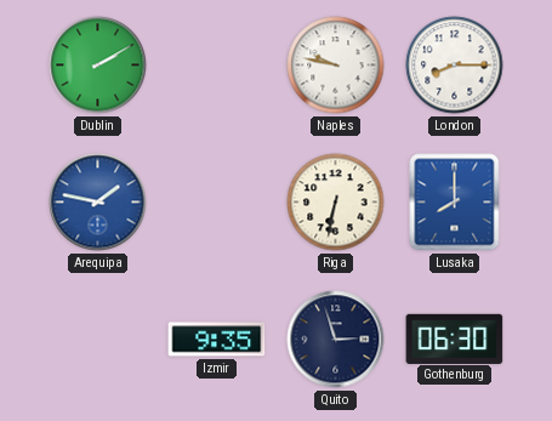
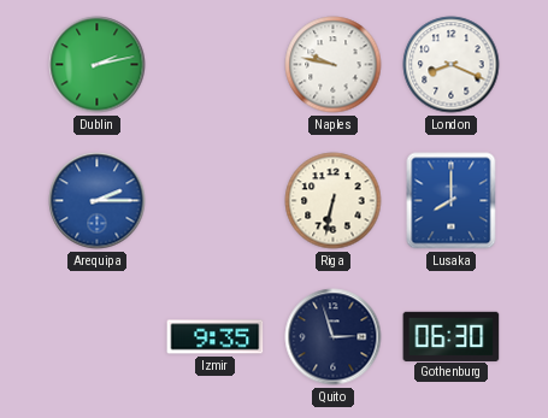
Dublin: 2:10 -> 2:13 (98, 65)
London: 8:15 -> 8:19 (452, 65)
Arequipa: 1:47 -> 2:15 (98, 201)
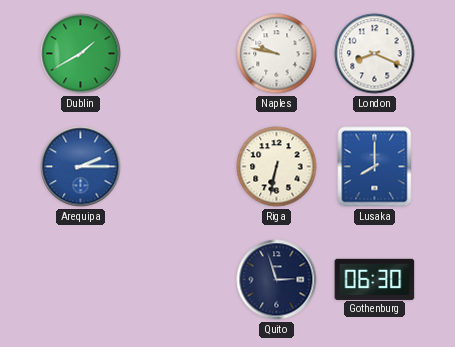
Dublin: 2:13 -> 1:40 (81, 54)
Izmir: 9:35 -> none (216, 337)
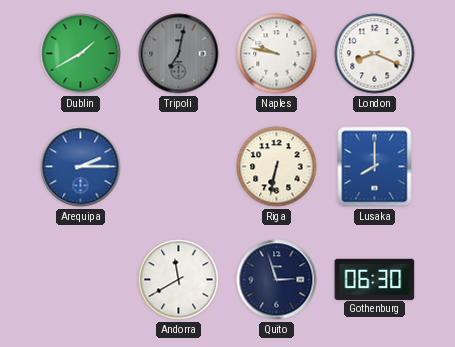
Tripoli: none -> 7:02 (179, 54)
Andorra: none -> 11:40 (179, 280)
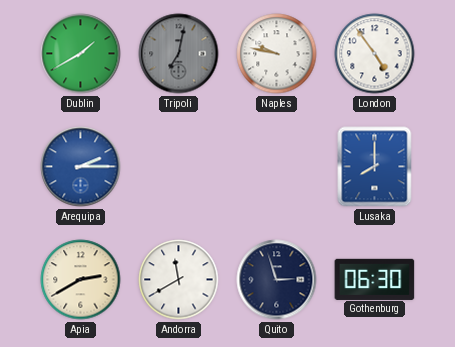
London: 8:19 -> 4:54 (375, 54)
Riga: 6:32 -> none (277, 167)
Apia: none -> 2:40 (81, 280)
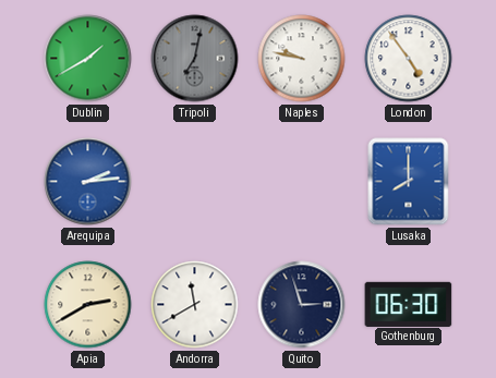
Arequipa: 2:15 -> 2:14 (88, 182)
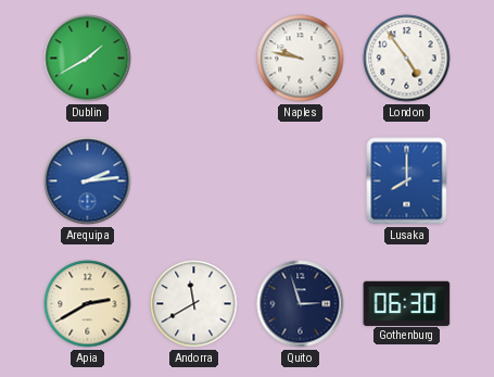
Tripoli: 7:02 -> none (195, 59)
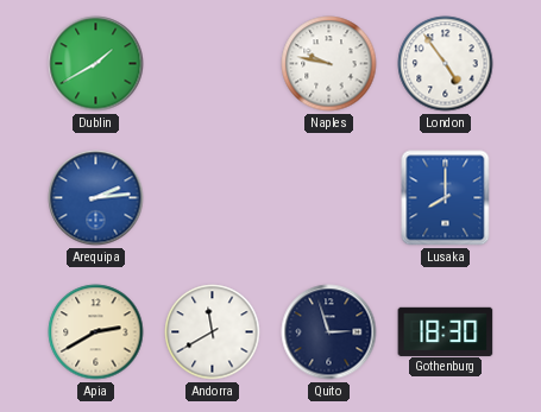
Gothenburg: 06:30 -> 18:30 (446, 331)
